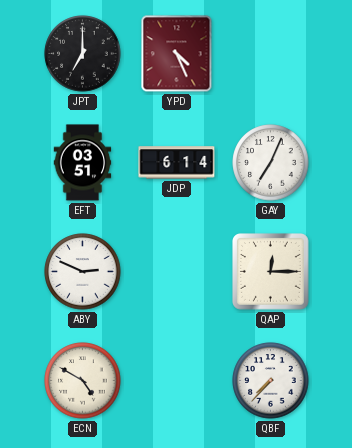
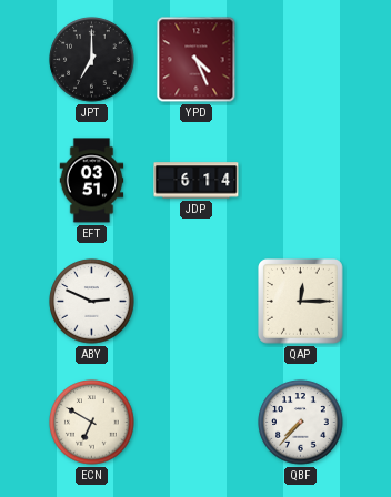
GAY: 7:04 -> none (271, 163)
ECN: 4:50 -> 6:50 (92, 423)
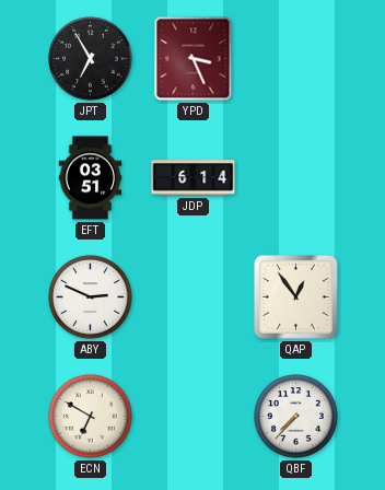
JPT: 7:00 -> 6:55 (91, 59)
YPD: 4:26 -> 3:26 (194, 59)
QAP: 12:15 -> 12:54 (296, 297)
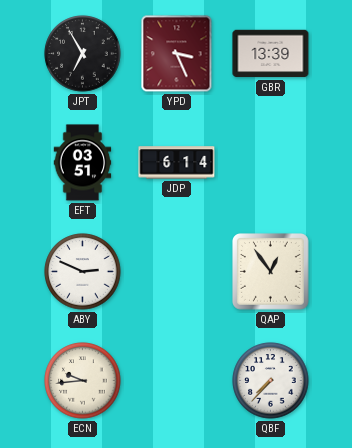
GBR: none -> 13:39 (271, 54)
ECN: 6:50 -> 9:44 (83, 381)
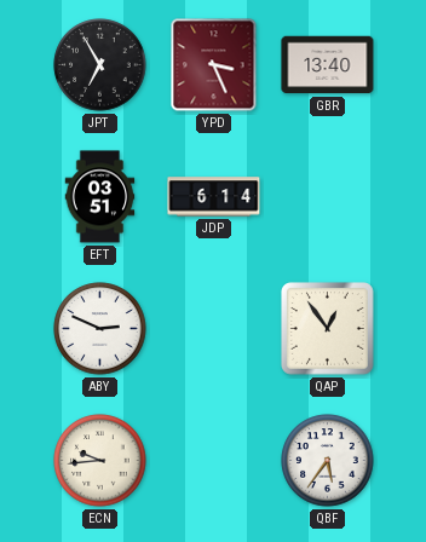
GBR: 13:39 -> 13:40 (328, 65)
QBF: 7:37 -> 5:36 (328, 461)
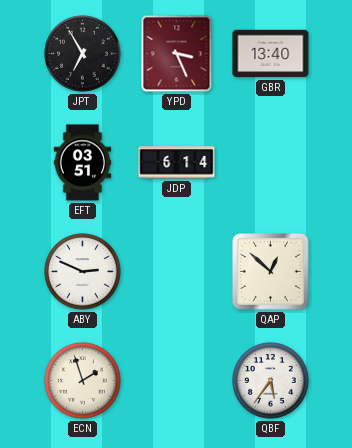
QAP: 12:54 -> 12:52 (271, 272)
ECN: 9:44 -> 1:57 (83, 381)
